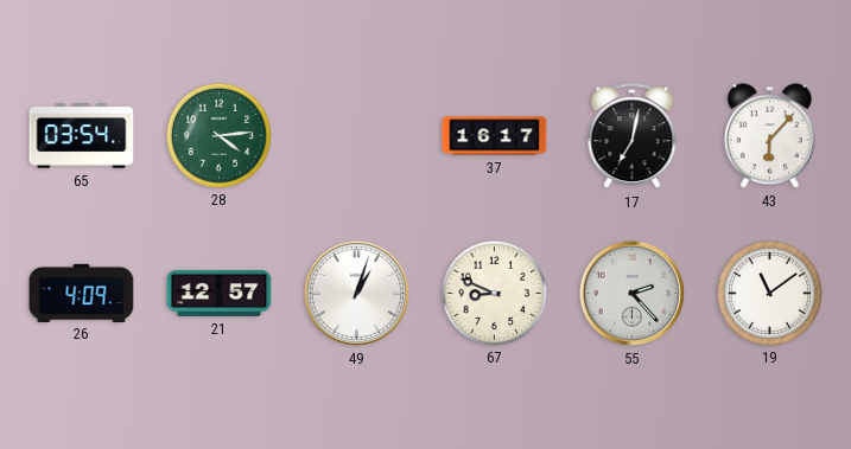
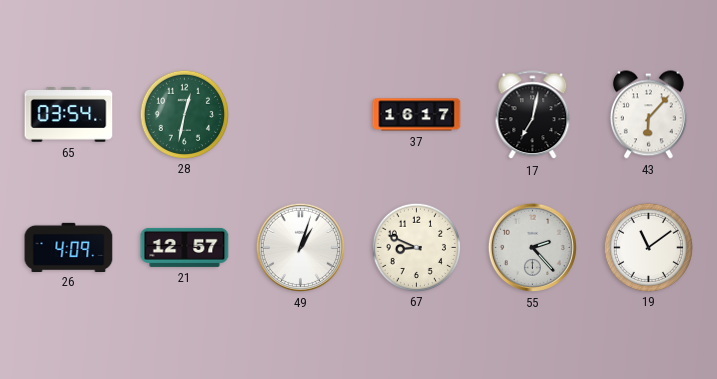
28: 4:14 -> 12:32 (184, 114)
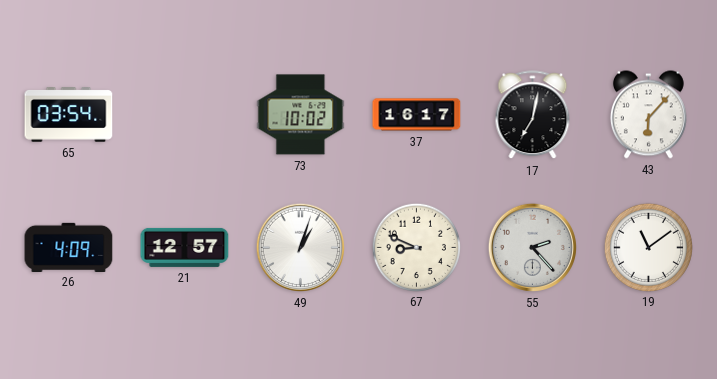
28: 12:32 -> none (184, 114)
73: none -> 10:02 (301, 115)
